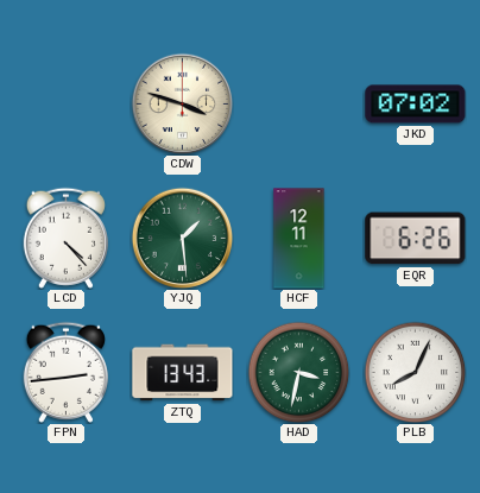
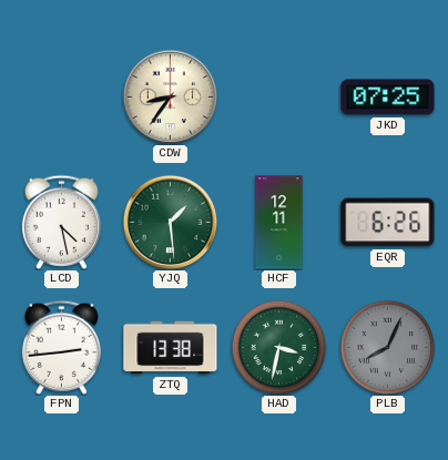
CDW: 3:48 -> 8:36 (170, 96)
JKD: 07:02 -> 07:25 (388, 98)
LCD: 4:23 -> 4:28 (61, 222)
ZTQ: 13:43 -> 13:38 (171, 348)
PLB dial: white -> grey (387, 347)
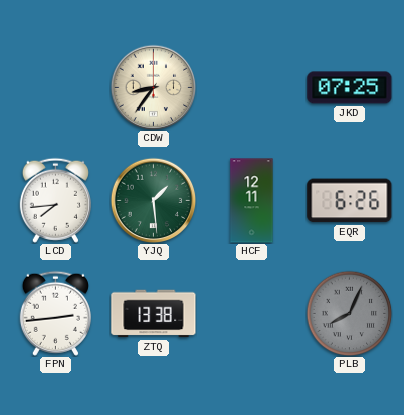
LCD: 4:28 -> 7:44 (55, 200)
HAD: 3:32 -> none (278, 347)
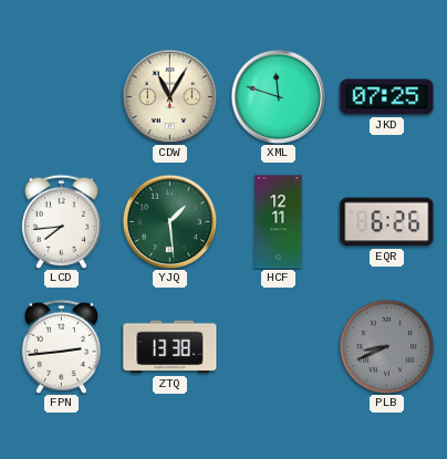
CDW: 8:36 -> 11:05 (169, 96)
XML: none -> 11:48 (278, 96)
PLB: 8:04 -> 8:41 (386, 346)
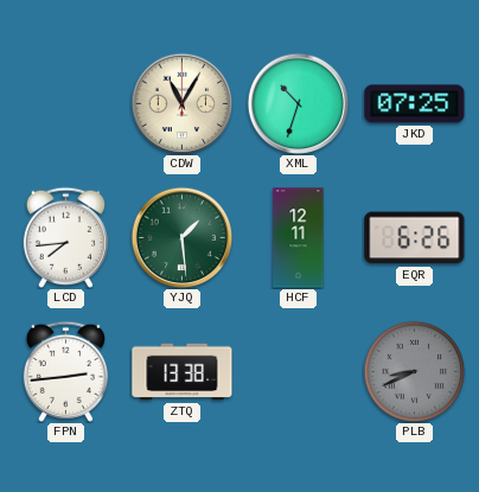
XML: 11:48 -> 10:33 (298, 103)
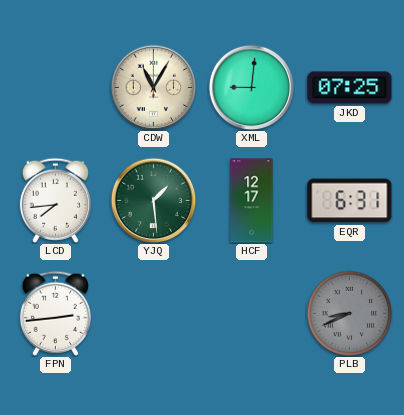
XML: 10:33 -> 9:01 (251, 87)
HCF: 12:11 -> 12:17 (252, 201)
EQR: 6:26 -> 6:31 (350, 201)
ZTQ: 13:38 -> none (183, 372)
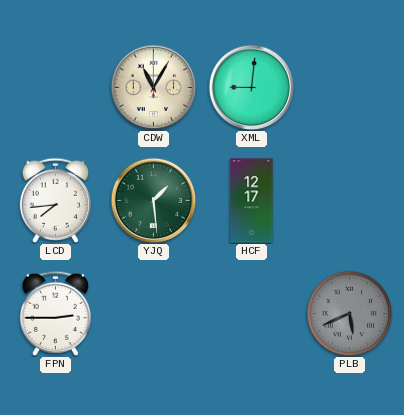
JKD: 07:25 -> none (350, 88)
EQR: 6:31 -> none (350, 201)
FPN: 2:44 -> 2:45 (55, 313)
PLB: 8:41 -> 5:41 (349, 313)
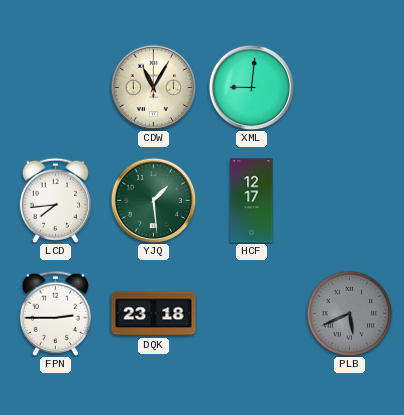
DQK: none -> 23:18 (154, 314)
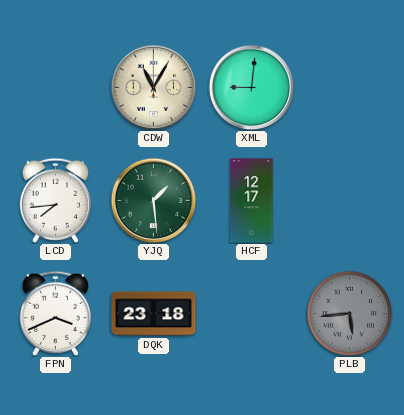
FPN: 2:45 -> 3:41 (55, 313)
PLB: 5:41 -> 5:44 (349, 313)
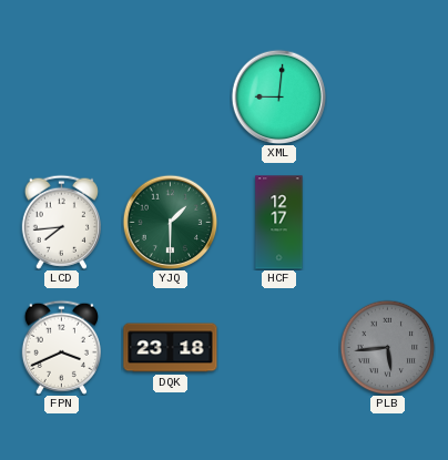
CDW: 11:05 -> none (153, 87)
YJQ: 1:29 -> 1:30 (170, 222)
